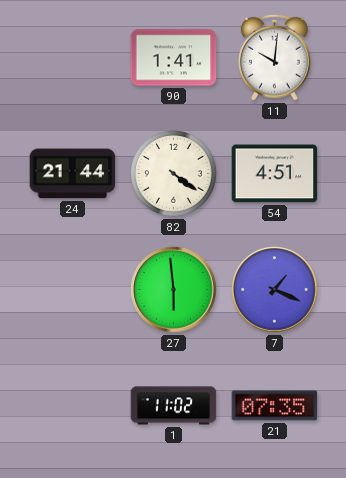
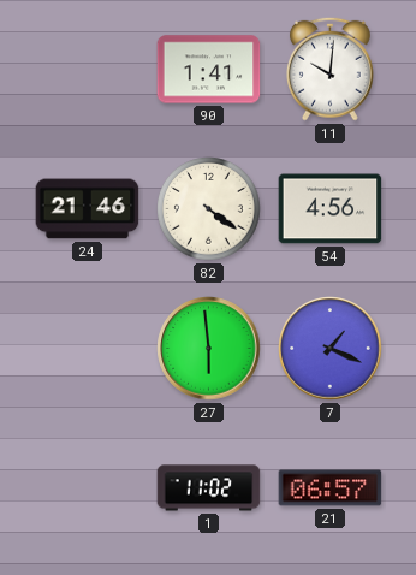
24: 21:44 -> 21:46 (88, 209)
54: 4:51 -> 4:56 (331, 209)
21: 07:35 -> 06:57 (331, 488)
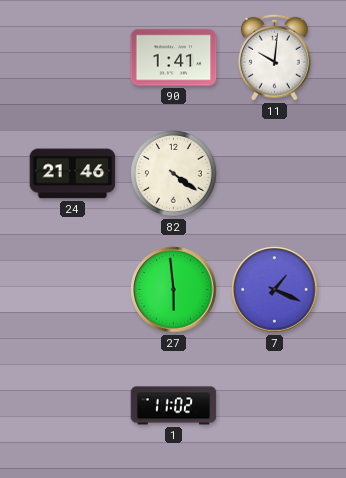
54: 4:56 -> none (331, 209)
21: 06:57 -> none (331, 488)
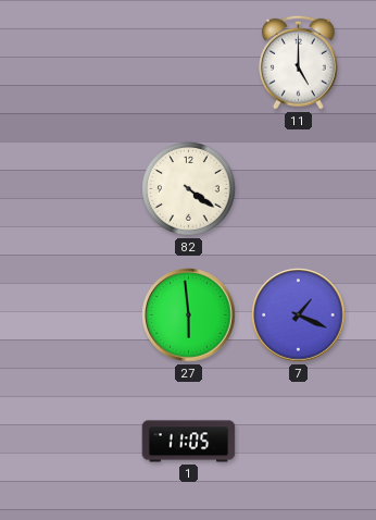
90: 1:41 -> none (174, 58)
11: 10:01 -> 5:00 (298, 62)
24: 21:46 -> none (73, 174)
1: 11:02 -> 11:05 (189, 442)
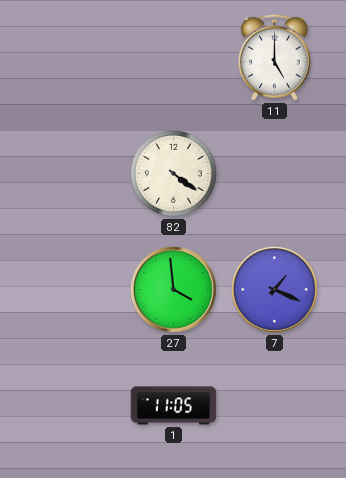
27: 5:59 -> 3:59 (174, 290)
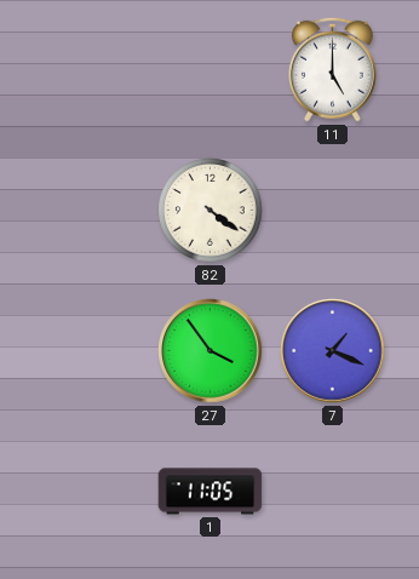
27: 3:59 -> 3:54 (211, 351)
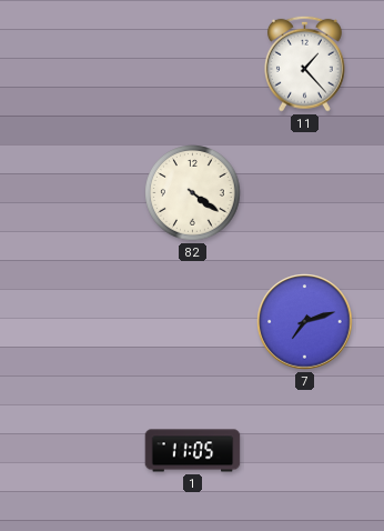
11: 5:00 -> 1:23 (304, 63)
27: 3:54 -> none (211, 351)
7: 1:19 -> 7:12 (305, 322)
